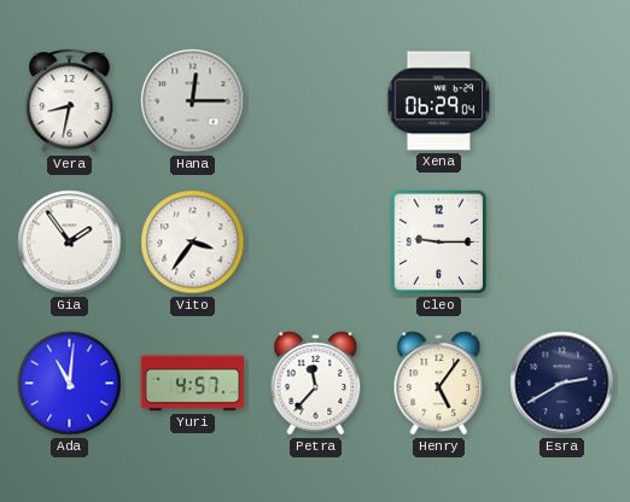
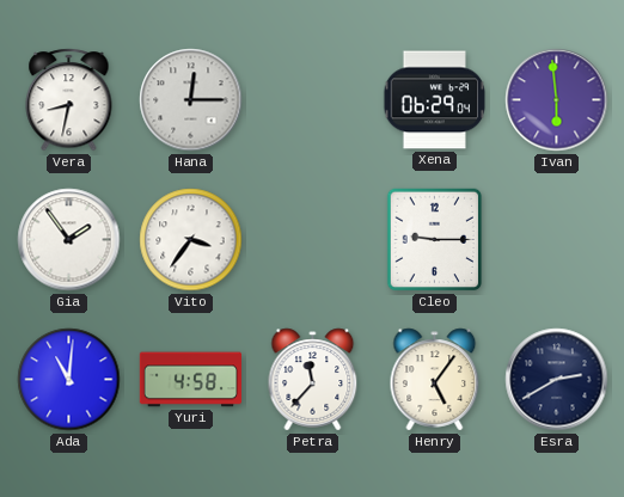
Ivan: none -> 5:59 (557, 100)
Yuri: 4:57 -> 4:58 (190, 380)
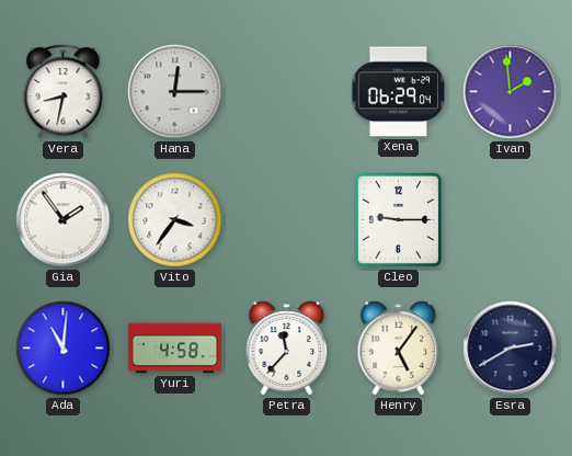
Ivan: 5:59 -> 1:59 (511, 92)
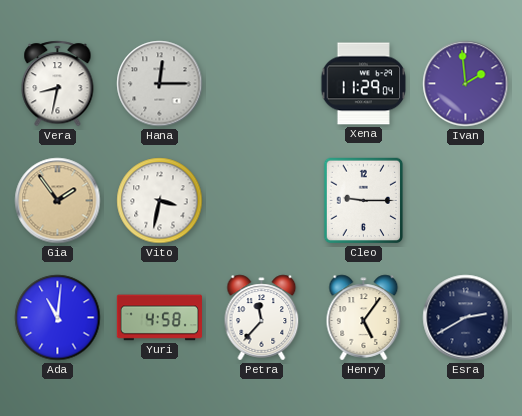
Xena: 06:29 -> 11:29 (364, 84)
Gia dial: white -> champagne (58, 201)
Vito: 3:36 -> 3:32 (160, 201)
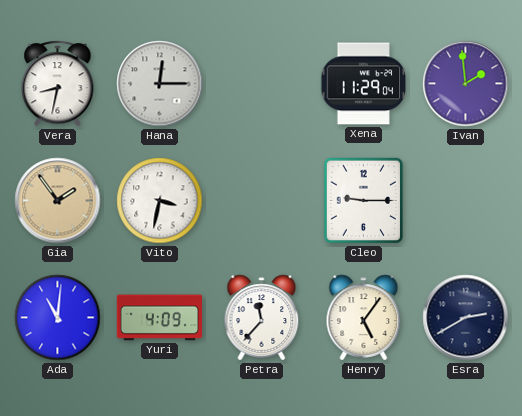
Yuri: 4:58 -> 4:09 (159, 318)
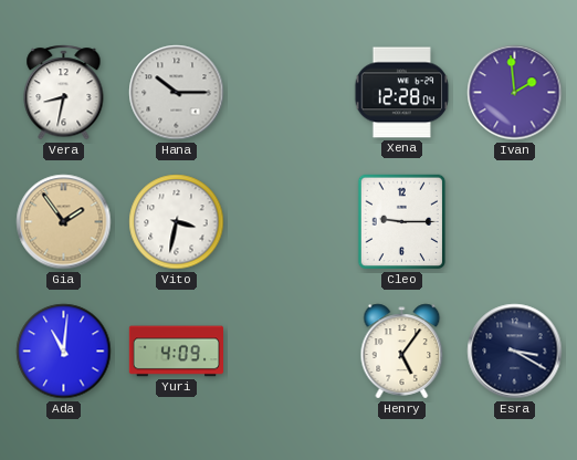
Hana: 12:15 -> 10:15 (177, 93)
Xena: 11:29 -> 12:28 (402, 93)
Petra: 11:37 -> none (262, 318)
Esra: 2:40 -> 3:20 (515, 352)
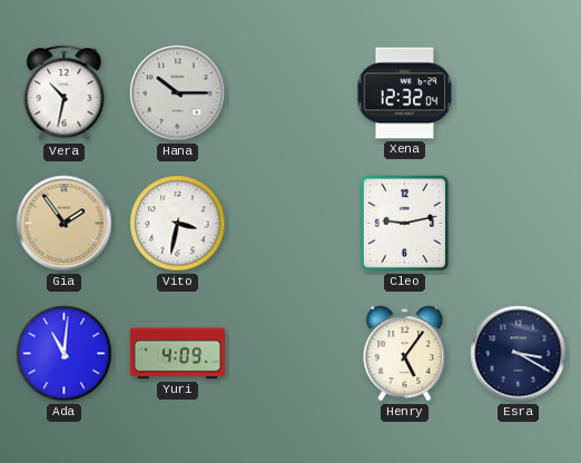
Vera: 8:32 -> 10:32 (65, 93)
Xena: 12:28 -> 12:32 (405, 93)
Ivan: 1:59 -> none (515, 93)
Cleo: 9:15 -> 9:13 (405, 224)
